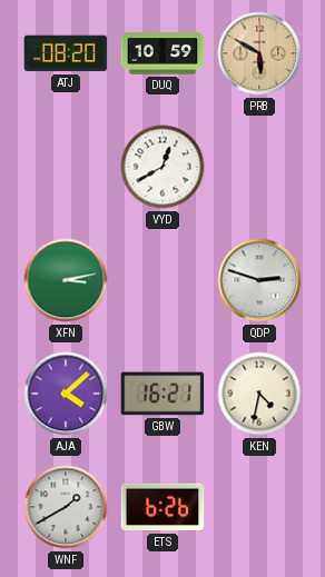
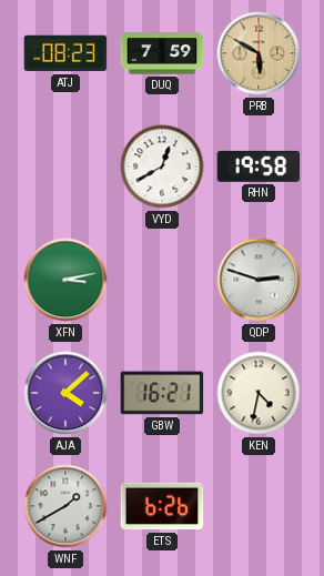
ATJ: 08:20 -> 08:23 (65, 53)
DUQ: 10:59 -> 7:59 (162, 53)
RHN: none -> 19:58 (259, 166)
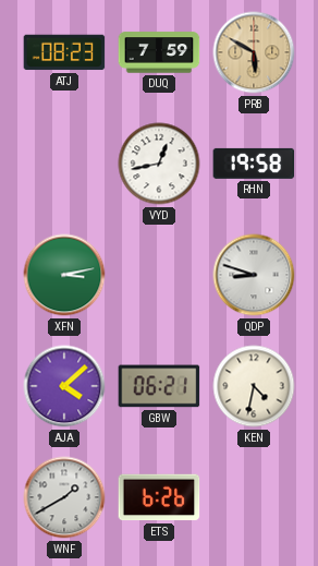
VYD: 12:40 -> 12:43 (159, 164)
QDP: 2:48 -> 8:48 (254, 275)
GBW: 16:21 -> 06:21 (159, 386)
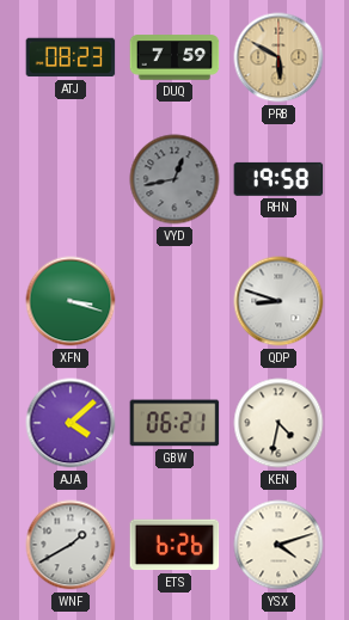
VYD dial: white -> grey (174, 179)
XFN: 3:13 -> 3:18 (71, 301)
YSX: none -> 4:12 (278, 545)
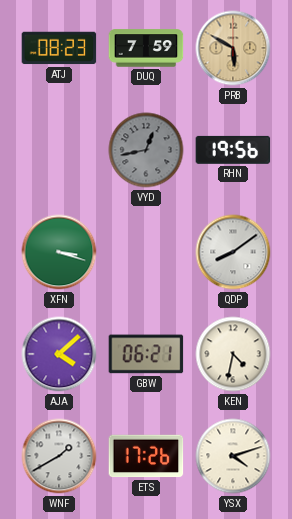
RHN: 19:58 -> 19:56 (233, 150)
QDP: 8:48 -> 8:09 (233, 252)
ETS: 6:26 -> 17:26 (146, 456)
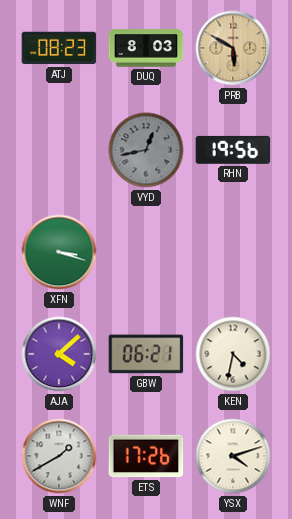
DUQ: 7:59 -> 8:03 (146, 48)
QDP: 8:09 -> none (233, 252)
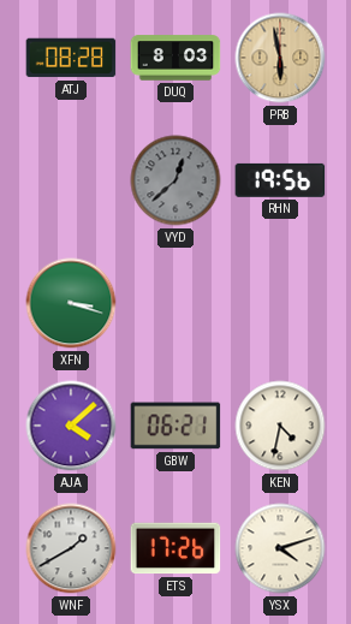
ATJ: 08:23 -> 08:28 (71, 58)
PRB: 5:50 -> 5:58 (280, 58)
VYD: 12:43 -> 12:38 (175, 180)
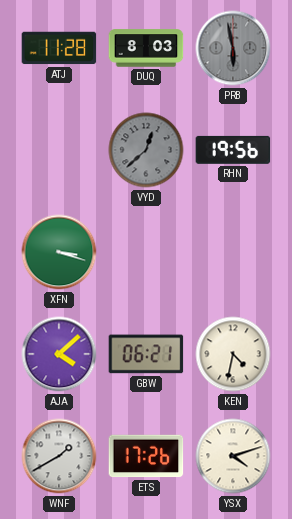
ATJ: 08:28 -> 11:28 (59, 48)
PRB dial: champagne -> grey (233, 48)
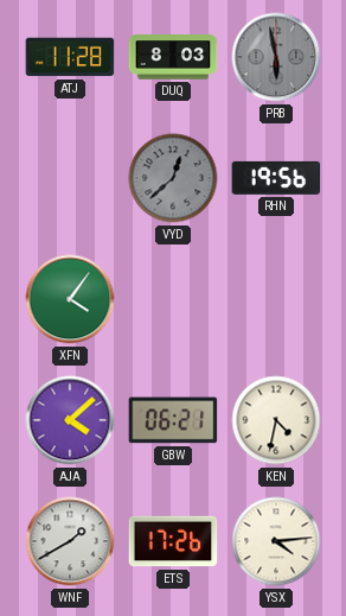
XFN: 3:18 -> 4:06 (70, 299)
YSX: 4:12 -> 4:14 (276, 541)
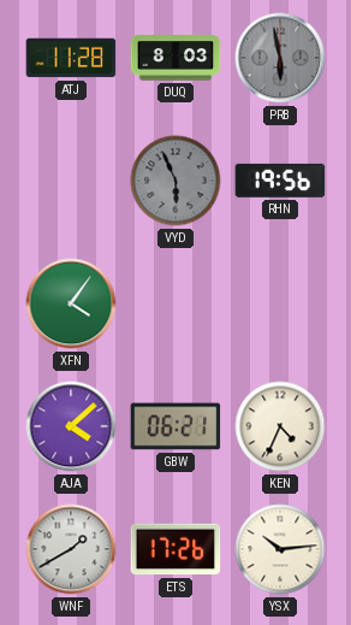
VYD: 12:38 -> 5:56 (175, 181)
KEN: 4:32 -> 4:34 (280, 426)
YSX: 4:14 -> 10:14 (280, 549)
